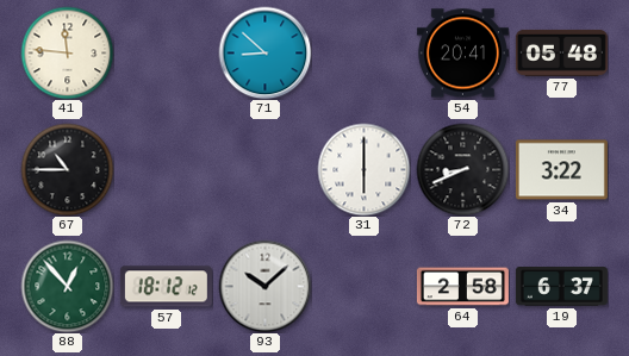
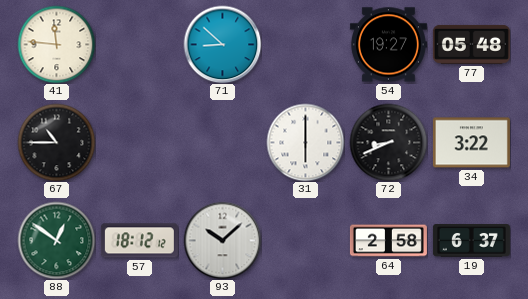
54: 20:41 -> 19:27 (388, 45)
88: 12:53 -> 12:51 (56, 240)
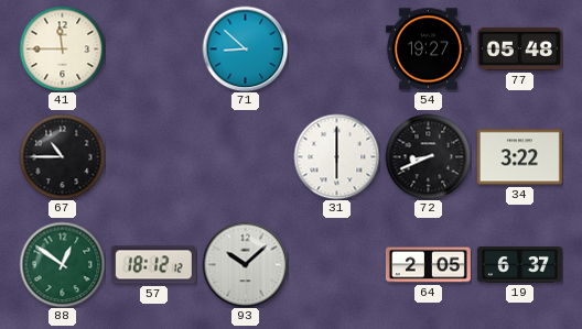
41: 11:46 -> 11:45 (62, 48)
64: 2:58 -> 2:05 (428, 265)
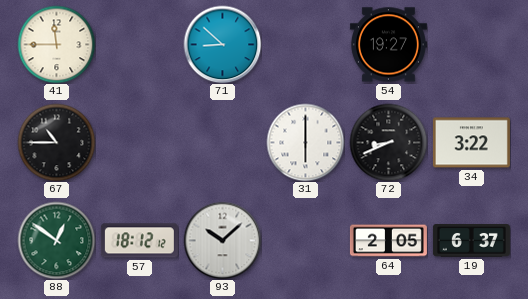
77: 05:48 -> none (519, 48)
